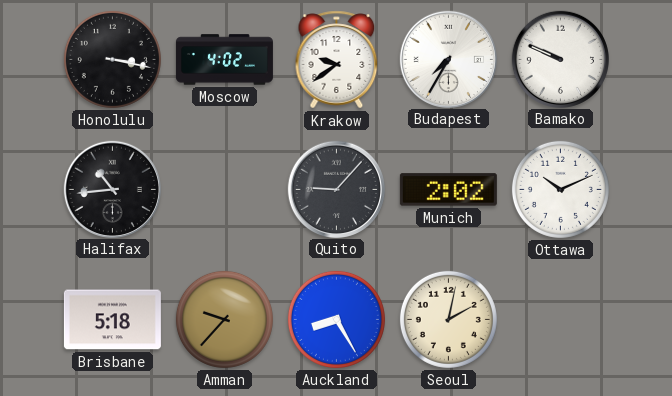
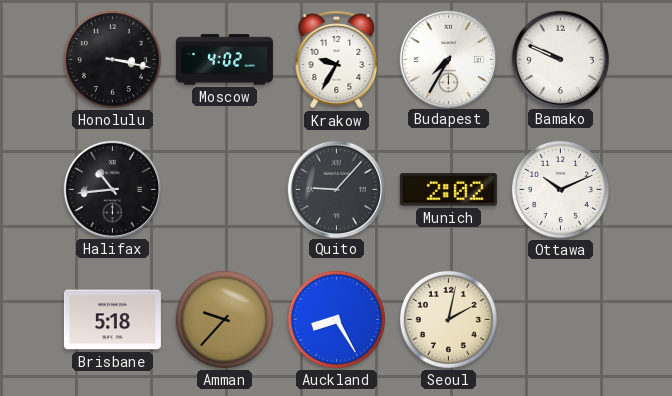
Krakow: 9:39 -> 9:35 (337, 60)
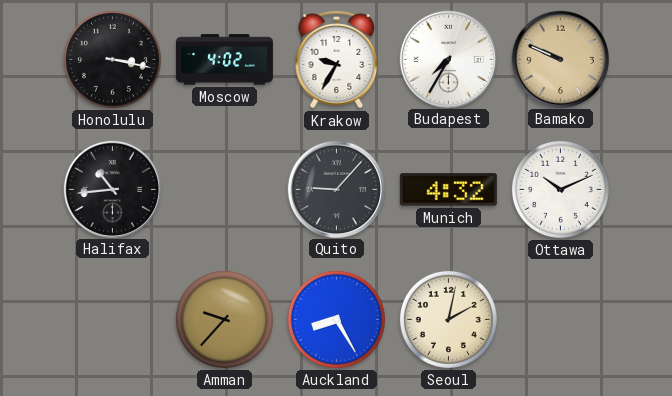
Bamako dial: white -> champagne (560, 59)
Munich: 2:02 -> 4:32 (448, 190)
Brisbane: 5:18 -> none (112, 320)
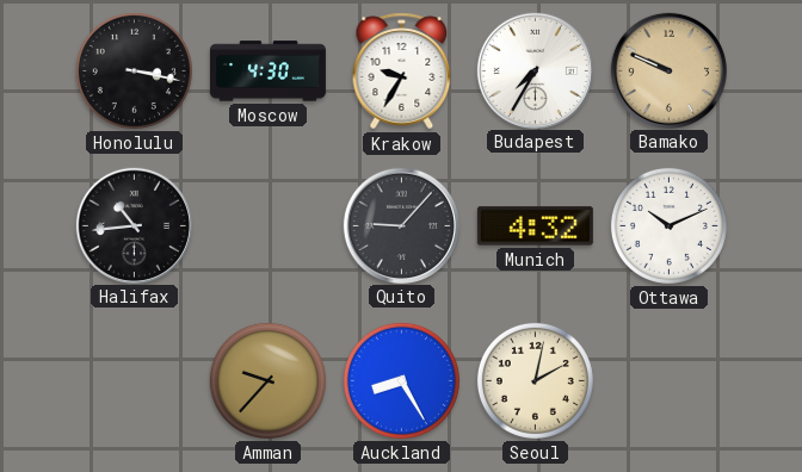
Moscow: 4:02 -> 4:30 (267, 72)
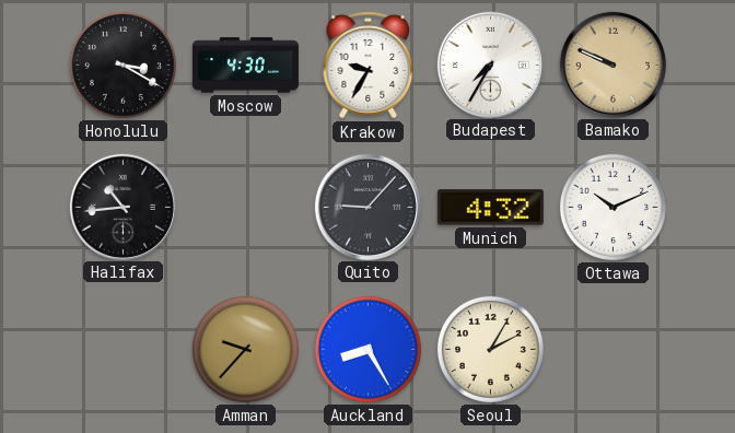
Honolulu: 3:17 -> 3:20 (122, 65)
Seoul: 2:02 -> 2:05 (490, 349)
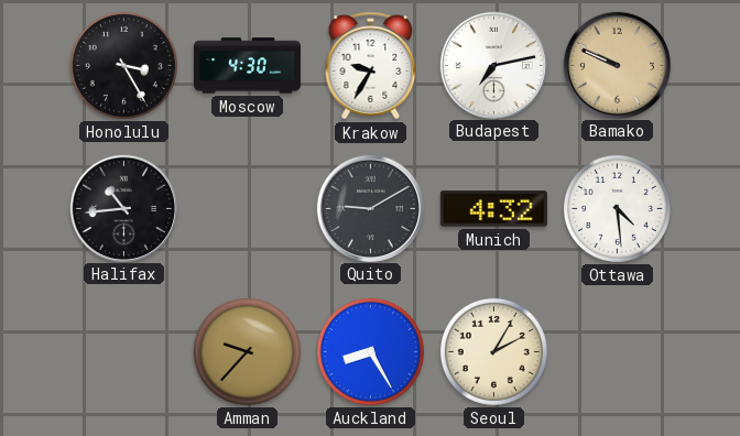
Honolulu: 3:20 -> 3:25 (123, 65)
Budapest: 7:35 -> 7:13 (493, 65)
Quito: 9:07 -> 9:10 (370, 208)
Ottawa: 10:11 -> 4:29 (617, 208)
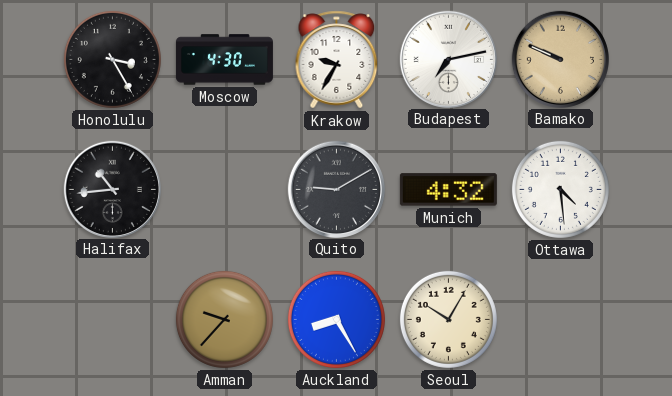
Seoul: 2:05 -> 10:05 (448, 319)
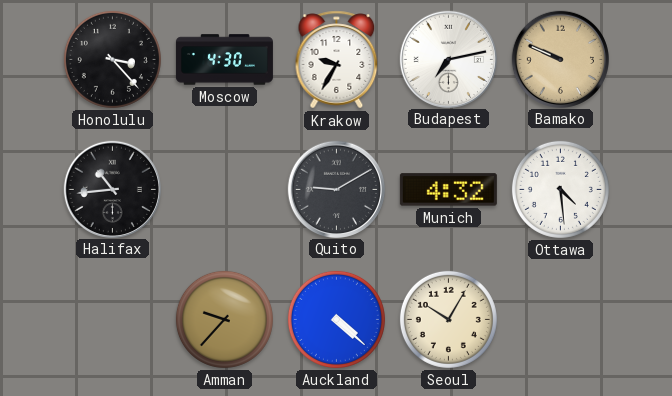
Honolulu: 3:25 -> 3:23 (112, 59)
Auckland: 8:25 -> 4:22 (336, 319)
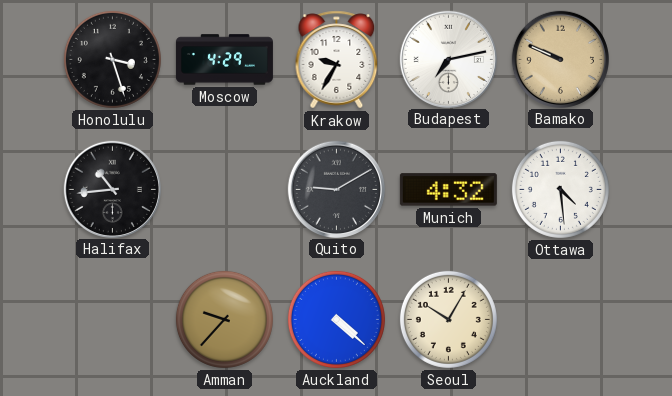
Honolulu: 3:23 -> 3:27 (112, 59)
Moscow: 4:30 -> 4:29 (224, 60)
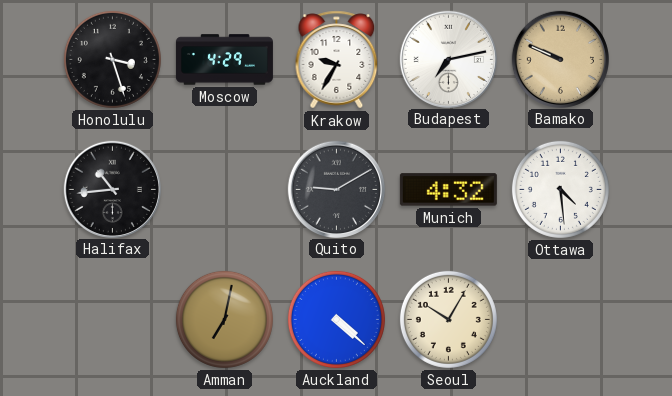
Amman: 9:37 -> 7:02 (224, 319)
